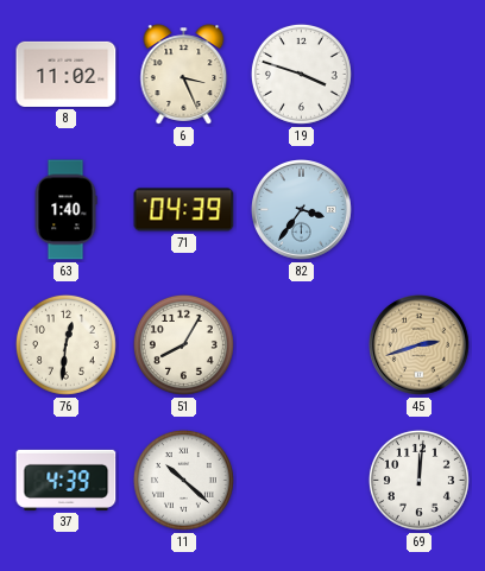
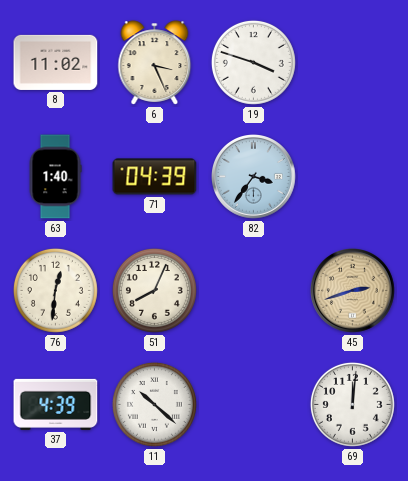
51: 8:05 -> 8:04 (154, 290)
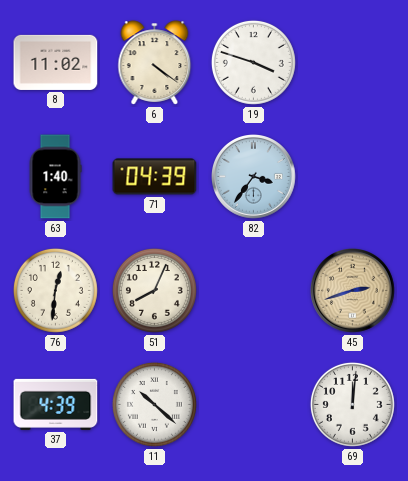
6: 3:26 -> 4:21 (155, 63)
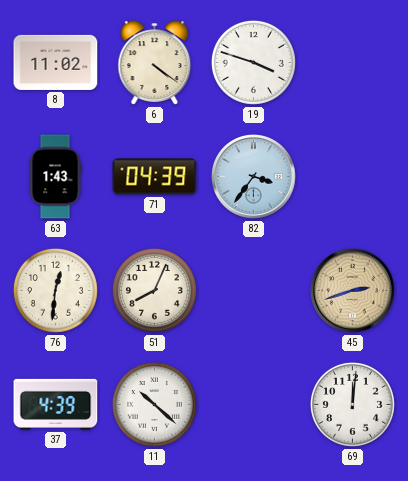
63: 1:40 -> 1:43 (55, 177)
